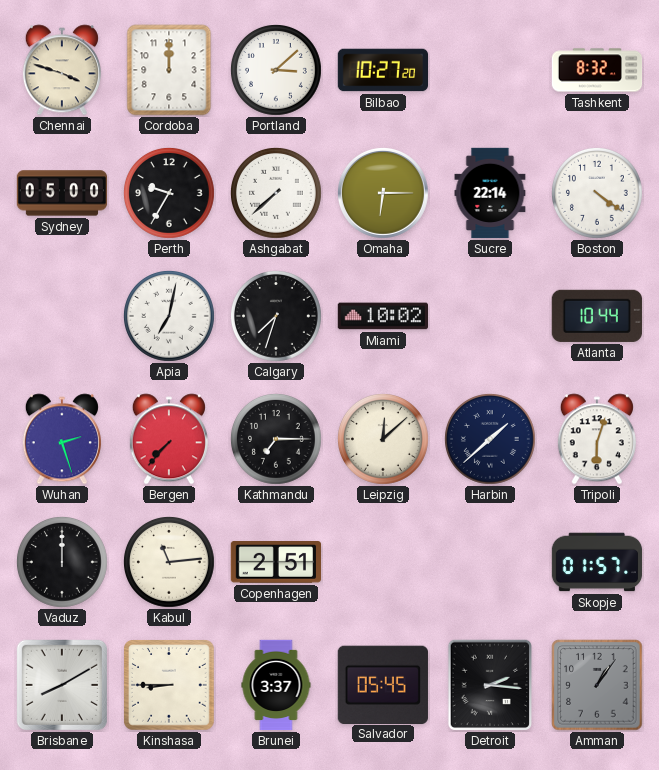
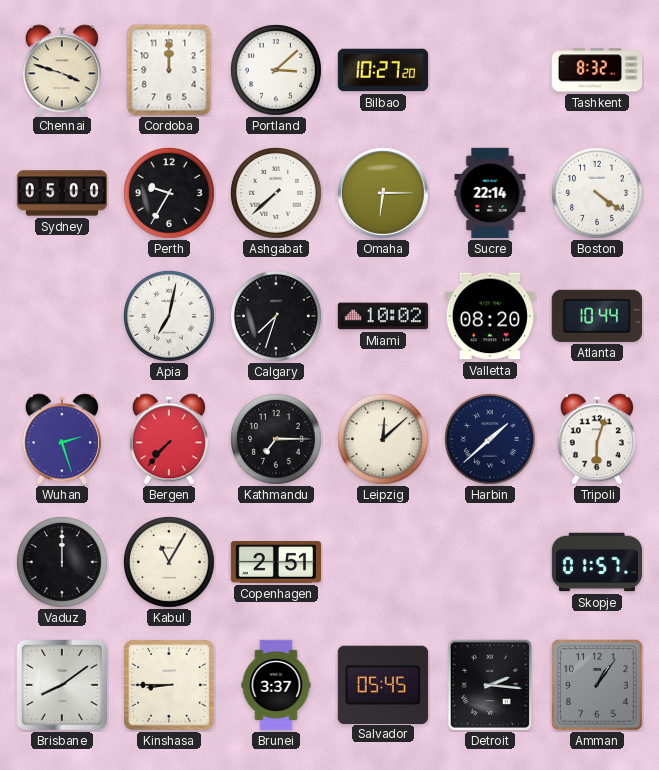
Valletta: none -> 08:20 (489, 316)
Kabul: 11:14 -> 11:05 (170, 563)
Brisbane: 8:10 -> 8:09 (62, 685)
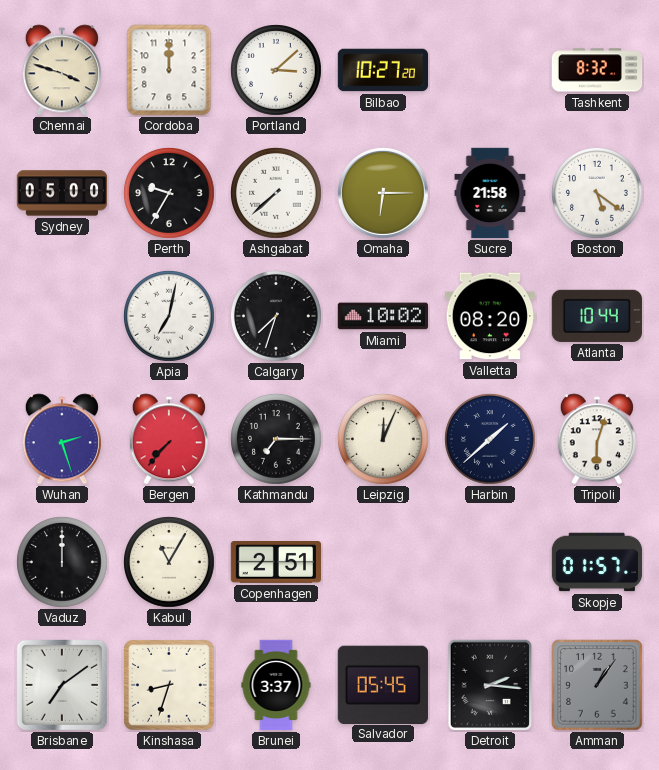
Sucre: 22:14 -> 21:58 (490, 193)
Boston: 4:21 -> 5:21 (598, 194)
Leipzig: 12:08 -> 12:04 (384, 440)
Brisbane: 8:09 -> 7:09 (62, 685)
Kinshasa: 8:45 -> 8:33 (170, 686)
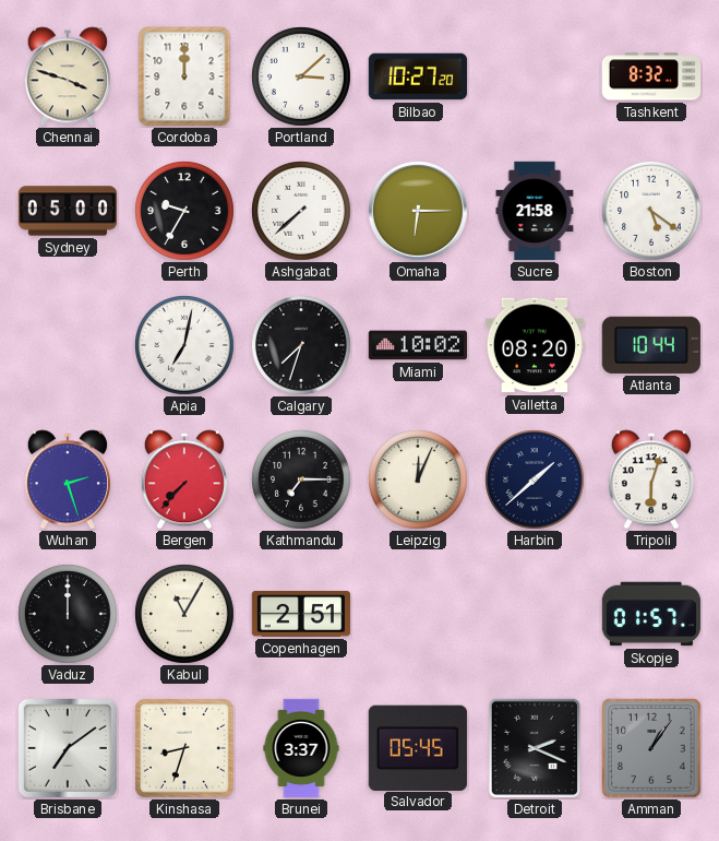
Detroit: 2:16 -> 2:19 (534, 748)
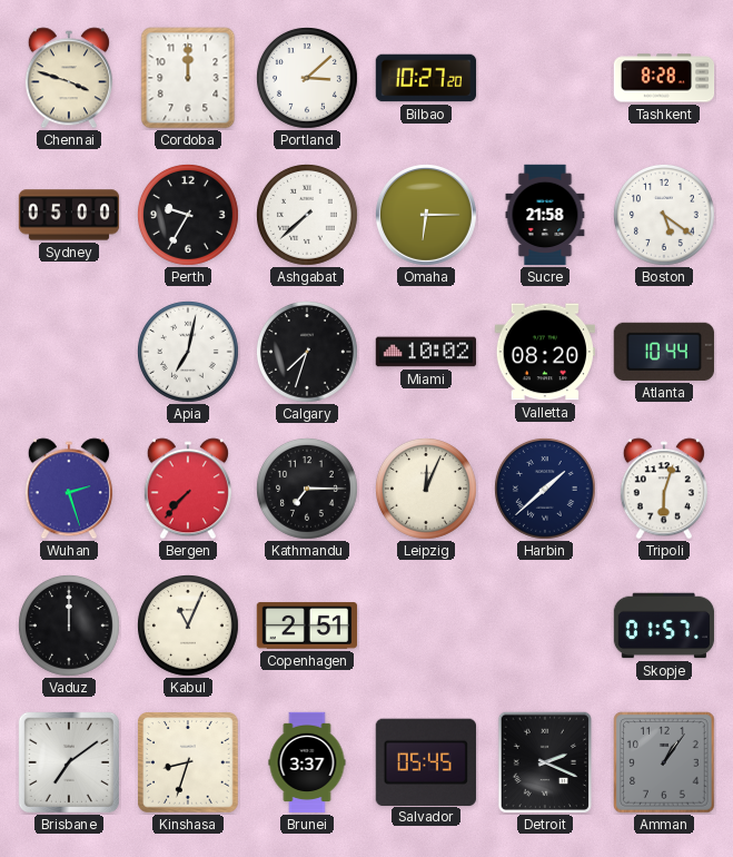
Tashkent: 8:32 -> 8:28 (664, 78)
Kabul: 11:05 -> 11:04 (189, 627)
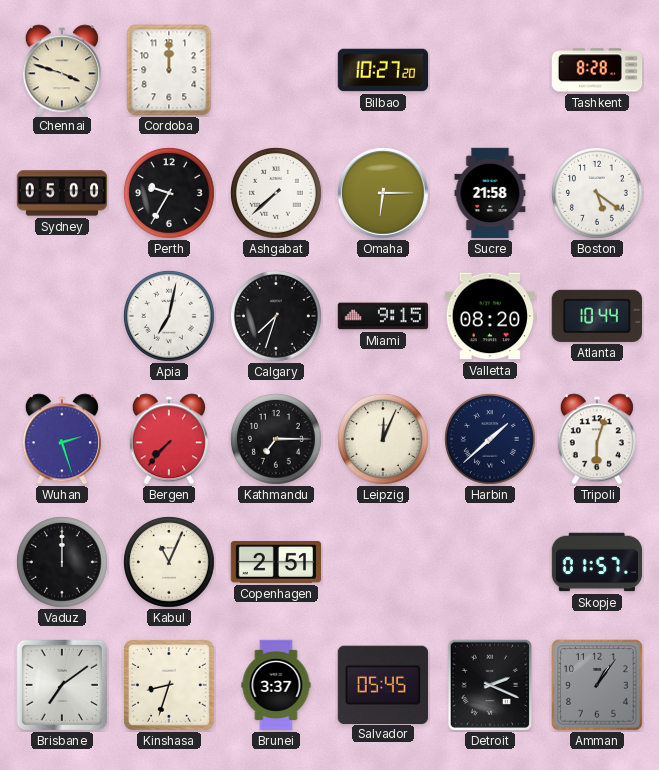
Portland: 3:08 -> none (308, 79)
Miami: 10:02 -> 9:15 (383, 316)
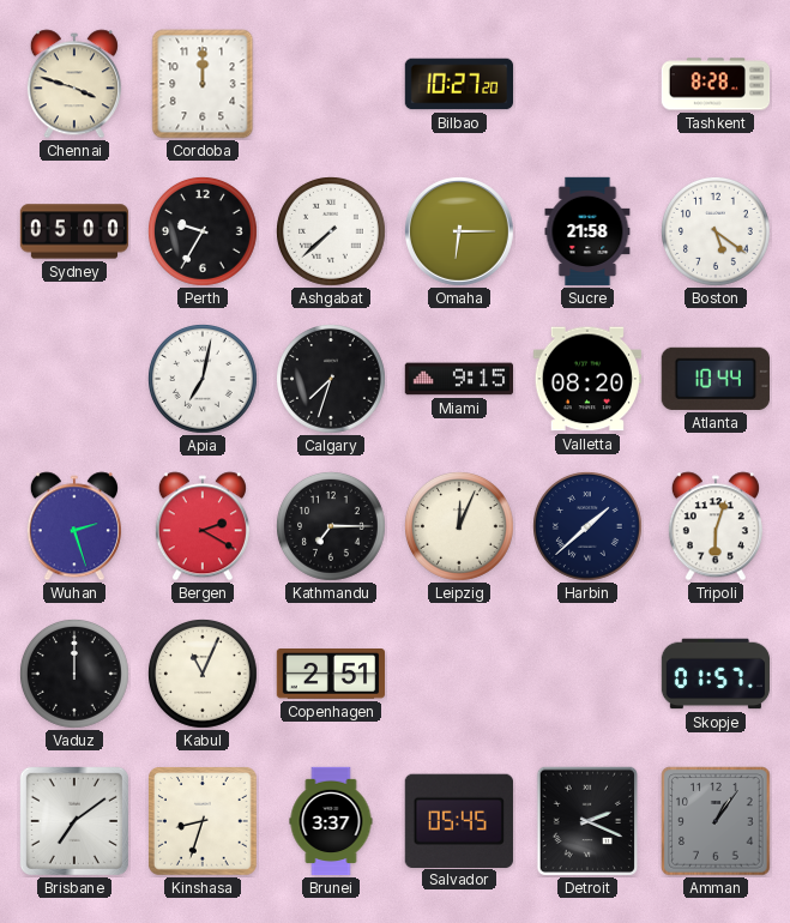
Bergen: 7:37 -> 2:20 (203, 526)
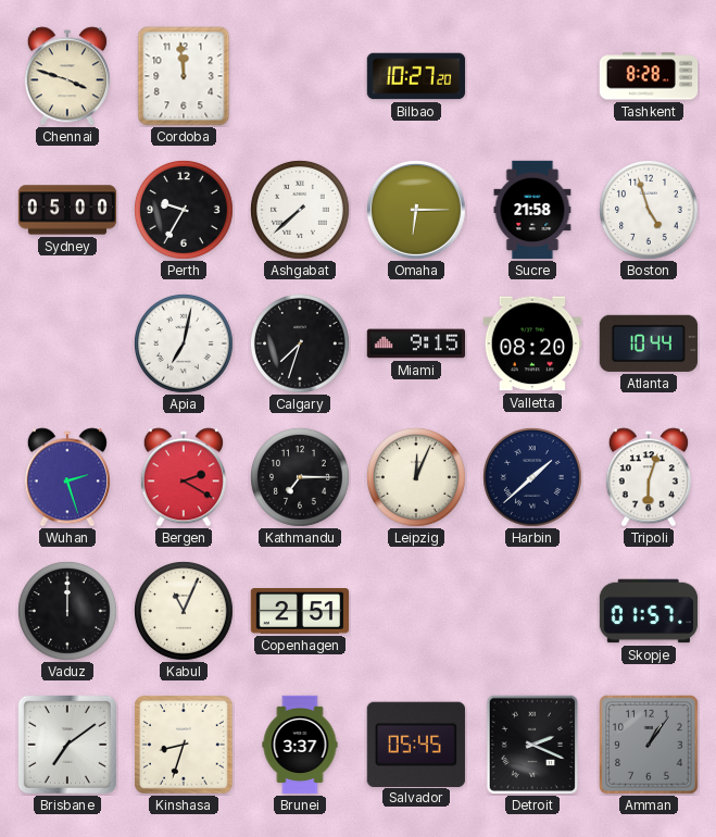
Cordoba: 12:00 -> 11:59 (184, 76)
Boston: 5:21 -> 4:57 (650, 211)
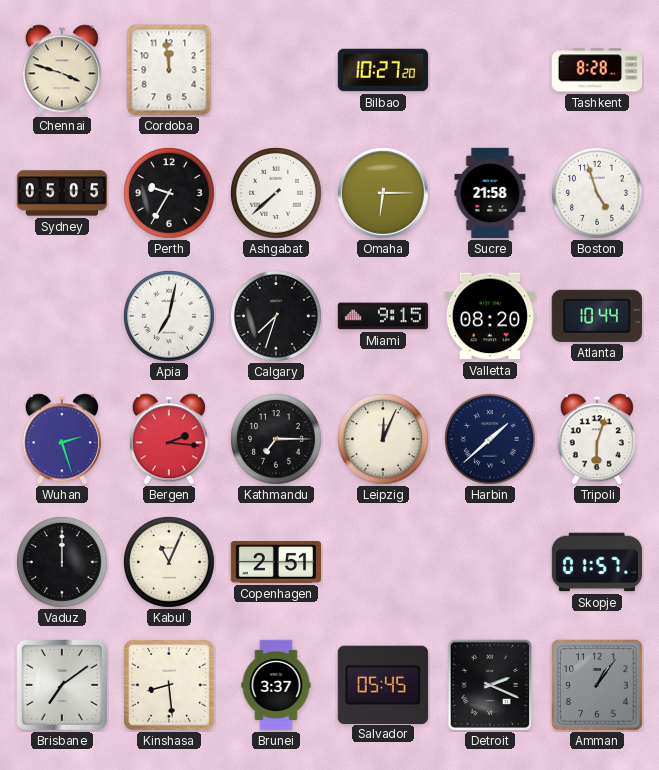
Sydney: 05:00 -> 05:05 (62, 193)
Bergen: 2:20 -> 2:16 (169, 439)
Kinshasa: 8:33 -> 8:29 (170, 686)
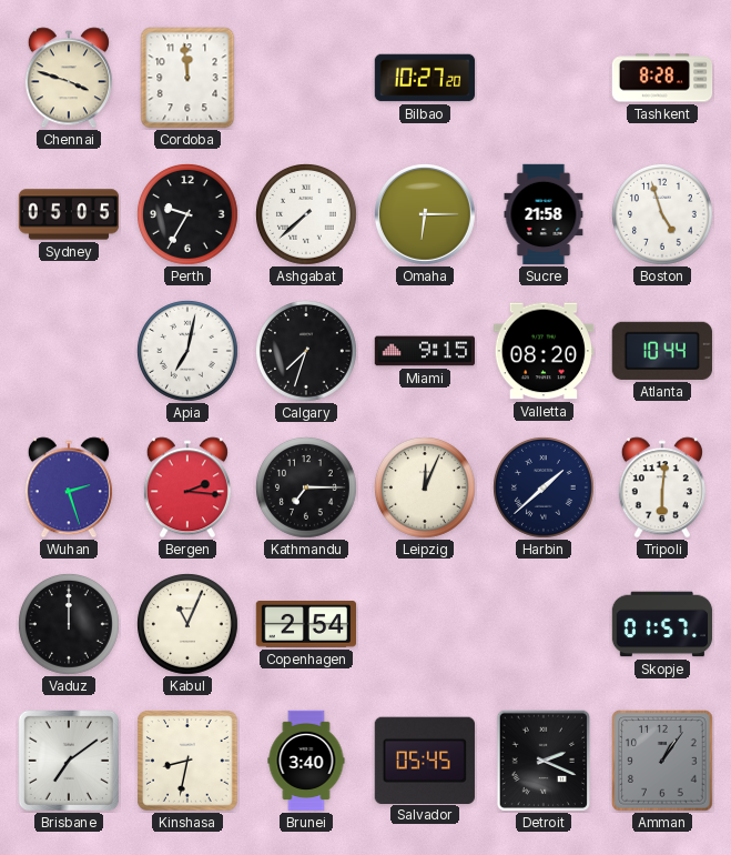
Tripoli: 6:03 -> 6:01 (662, 487)
Copenhagen: 2:51 -> 2:54 (306, 625)
Kinshasa: 8:29 -> 8:32 (189, 762)
Brunei: 3:37 -> 3:40 (306, 761)
